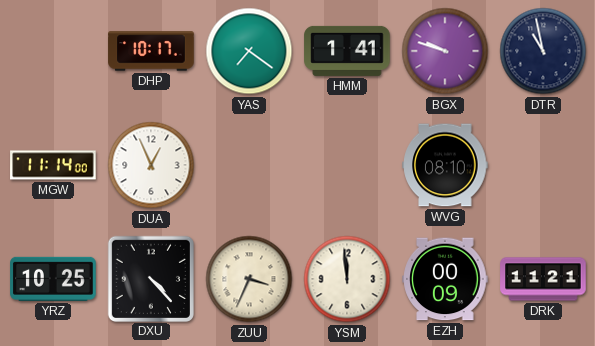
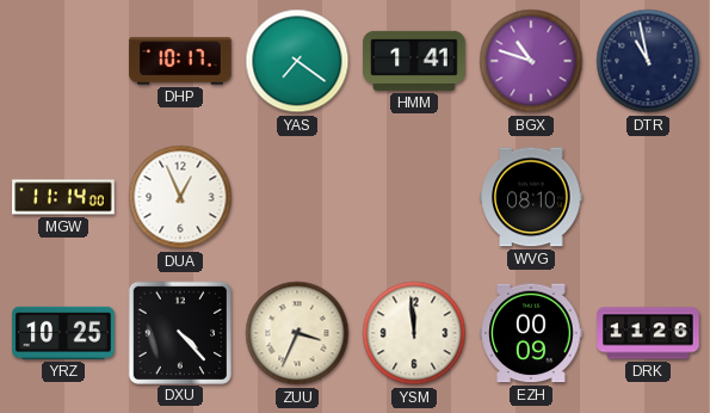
BGX: 9:48 -> 10:48 (531, 61)
DRK: 11:21 -> 11:26 (648, 333)
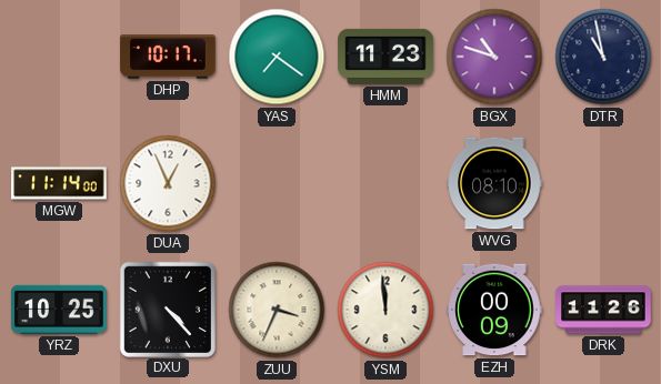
HMM: 1:41 -> 11:23 (385, 57)
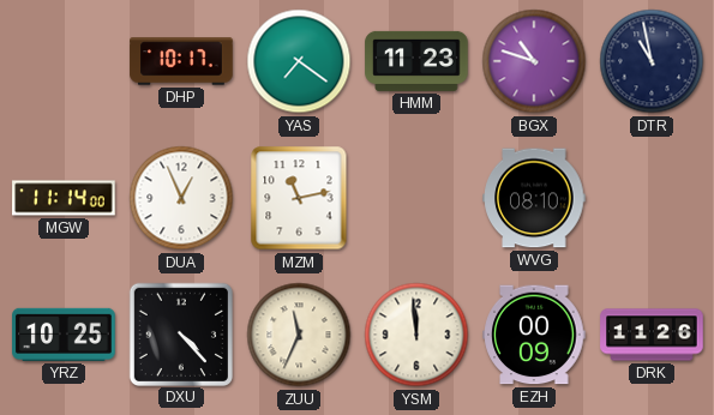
MZM: none -> 11:13 (299, 198)
ZUU: 3:34 -> 11:34 (299, 335)
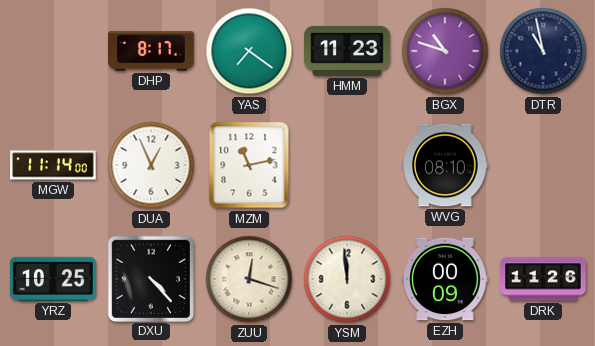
DHP: 10:17 -> 8:17 (151, 51)
ZUU: 11:34 -> 12:18 (249, 279)
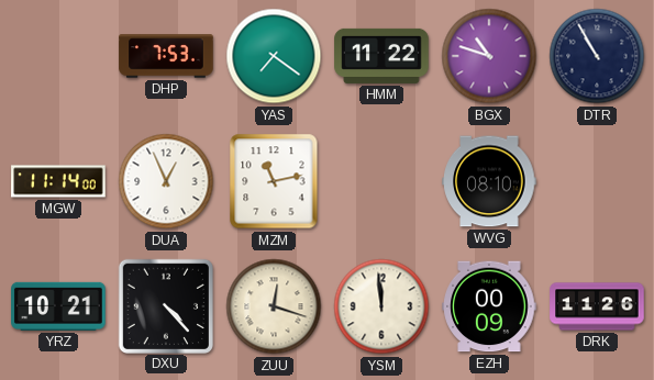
DHP: 8:17 -> 7:53 (166, 56)
HMM: 11:23 -> 11:22 (381, 56)
DTR: 10:58 -> 10:55 (597, 56)
YRZ: 10:25 -> 10:21 (58, 306)
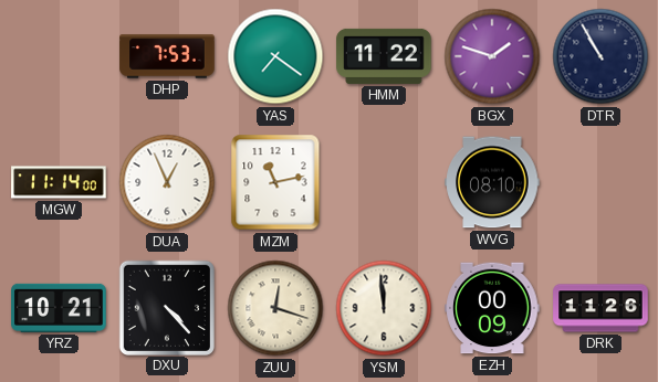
BGX: 10:48 -> 1:48 (492, 56)
